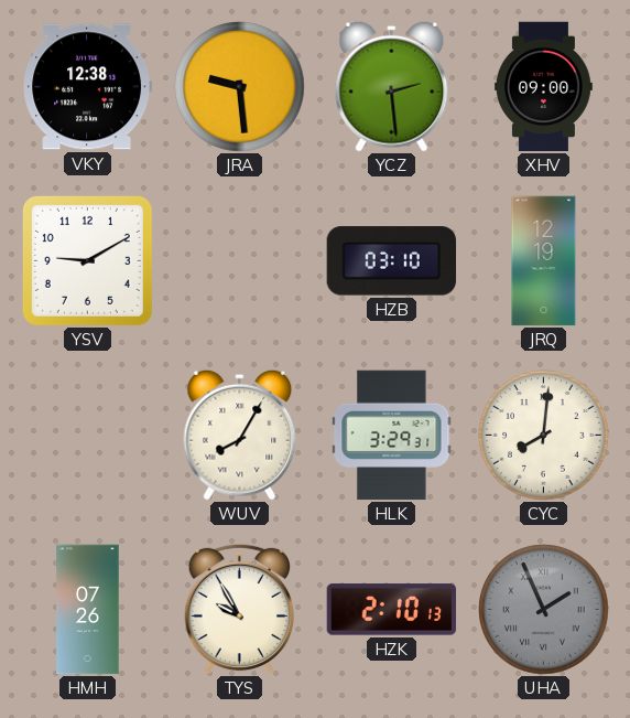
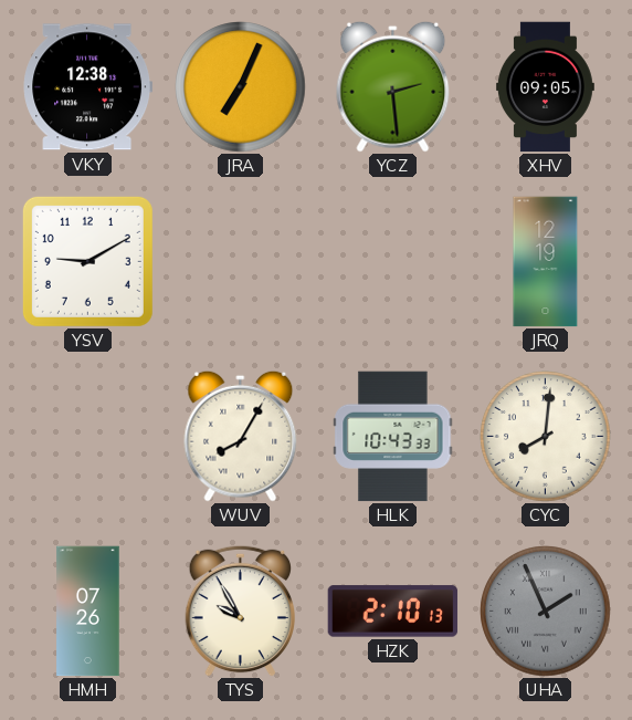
JRA: 9:29 -> 7:04 (241, 87)
XHV: 09:00 -> 09:05 (545, 87)
HZB: 03:10 -> none (392, 261)
HLK: 3:29 -> 10:43 (393, 437)
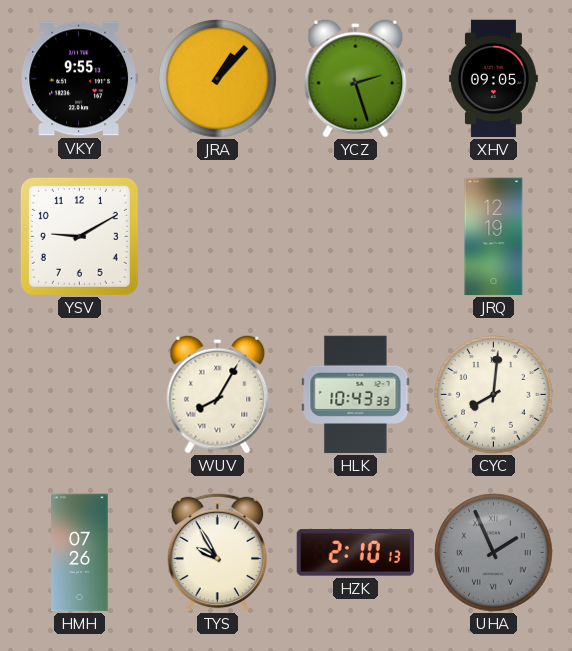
VKY: 12:38 -> 9:55 (80, 79)
JRA: 7:04 -> 1:07 (218, 79)
YCZ: 2:29 -> 2:27 (356, 78)
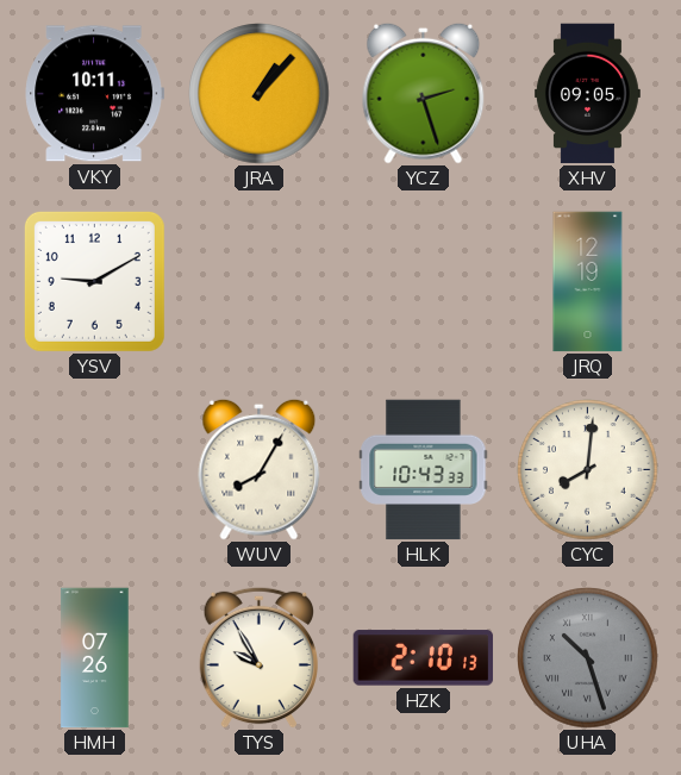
VKY: 9:55 -> 10:11 (95, 94)
UHA: 1:56 -> 10:27 (588, 658)
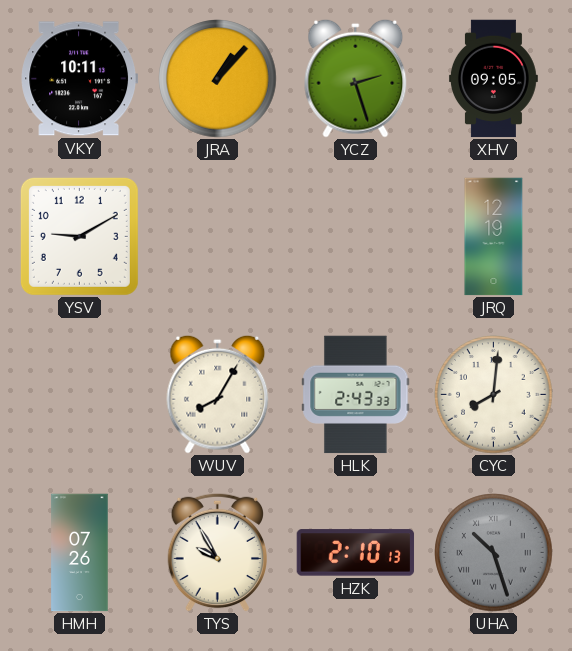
HLK: 10:43 -> 2:43 (356, 395)
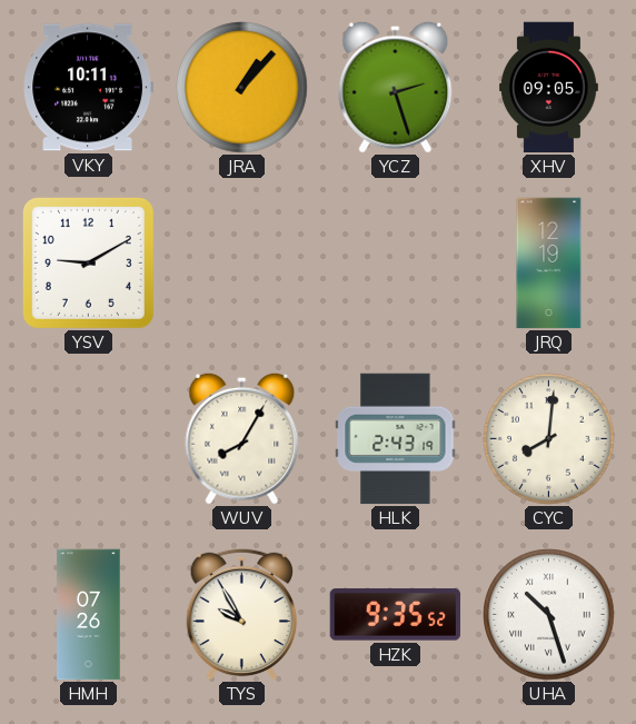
HLK: 2:43:33 -> 2:43:19 (396, 439)
HZK: 2:10 -> 9:35 (396, 615)
UHA dial: grey -> white (549, 615)
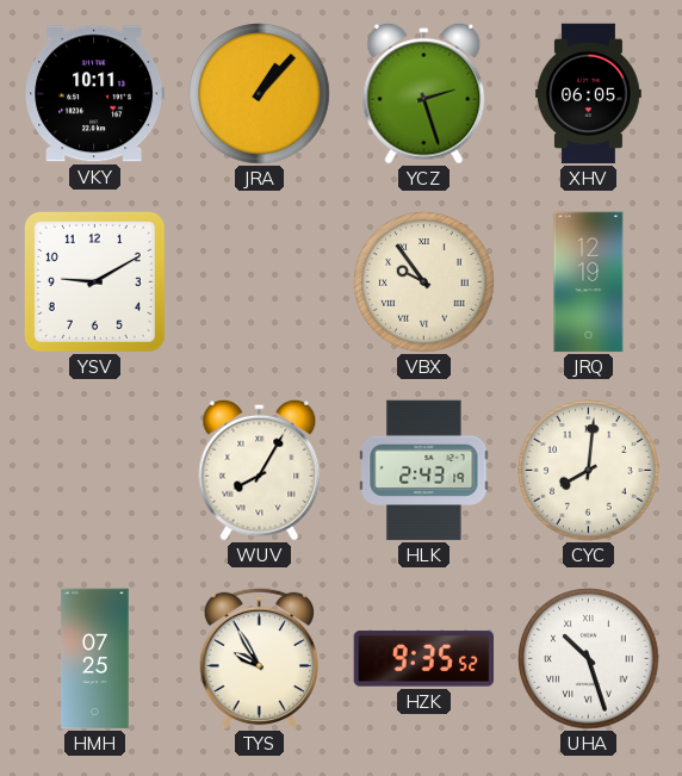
XHV: 09:05 -> 06:05 (588, 94)
VBX: none -> 9:54 (424, 283)
HMH: 07:26 -> 07:25 (95, 659)
